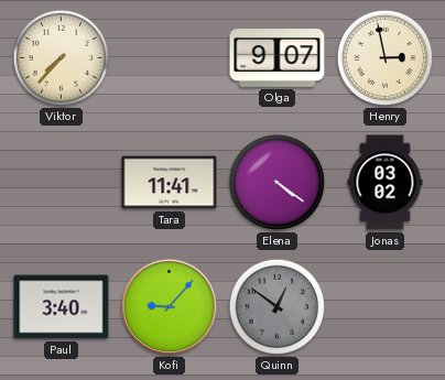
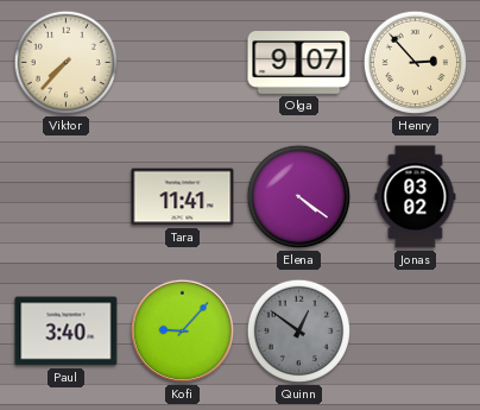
Henry: 2:58 -> 2:53 (416, 63)
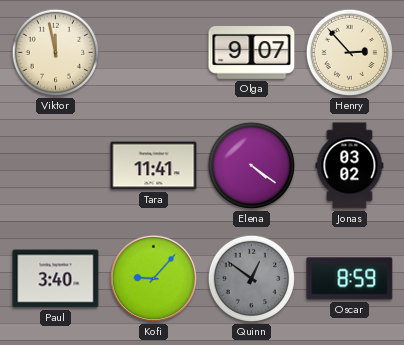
Viktor: 7:37 -> 11:58 (56, 53)
Oscar: none -> 8:59 (350, 279)
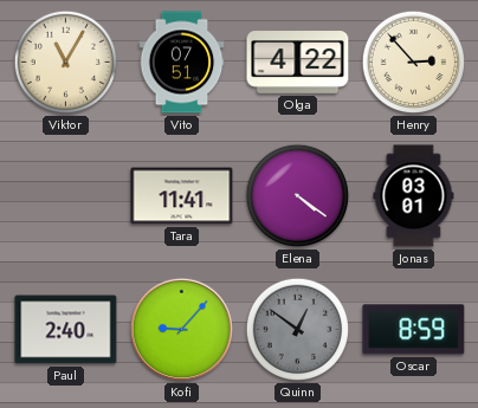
Viktor: 11:58 -> 11:05 (66, 63)
Vito: none -> 07:51 (182, 63)
Olga: 9:07 -> 4:22 (298, 63)
Jonas: 03:02 -> 03:01 (414, 196)
Paul: 3:40 -> 2:40 (66, 330)
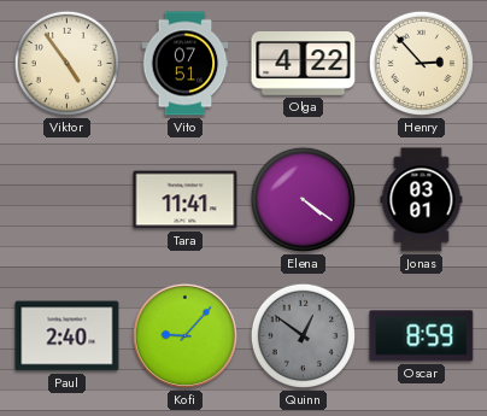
Viktor: 11:05 -> 4:54 (68, 64)
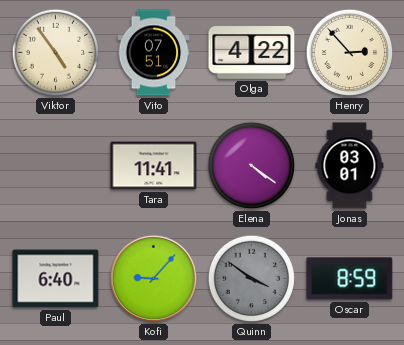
Paul: 2:40 -> 6:40 (56, 279)
Quinn: 12:51 -> 3:51 (252, 279)
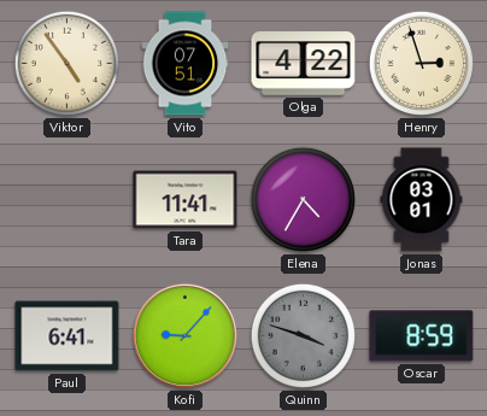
Henry: 2:53 -> 2:57 (422, 64)
Elena: 4:21 -> 4:35 (304, 200)
Paul: 6:40 -> 6:41 (68, 336)
Quinn: 3:51 -> 3:48 (304, 336)
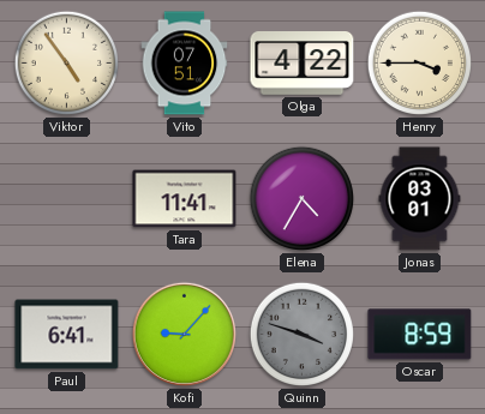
Henry: 2:57 -> 3:45 (420, 64)
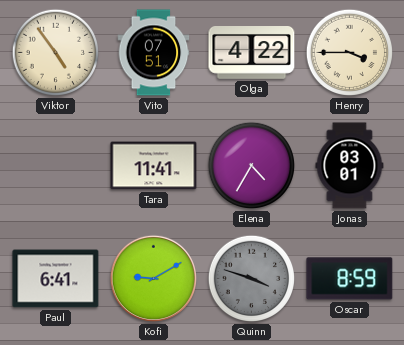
Kofi: 9:07 -> 9:10 (153, 278)
